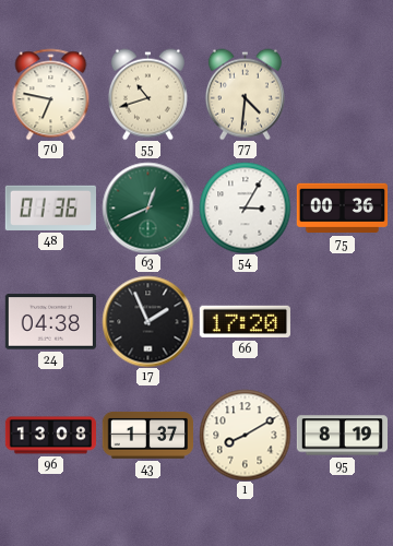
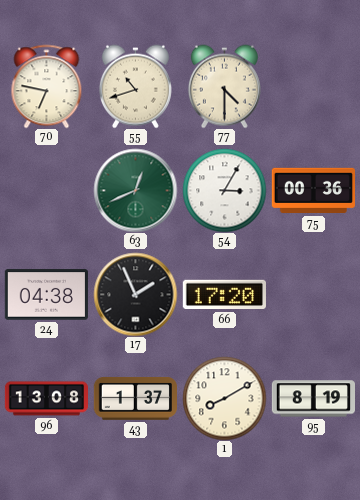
77: 4:31 -> 4:30 (224, 86)
48: 01:36 -> none (50, 207)
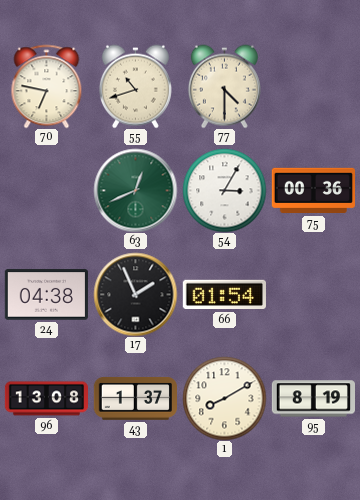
66: 17:20 -> 01:54 (224, 295)
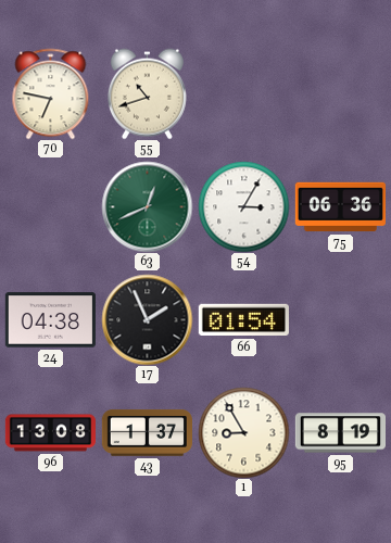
77: 4:30 -> none (224, 86)
75: 00:36 -> 06:36 (340, 207)
1: 8:10 -> 8:55 (243, 432)
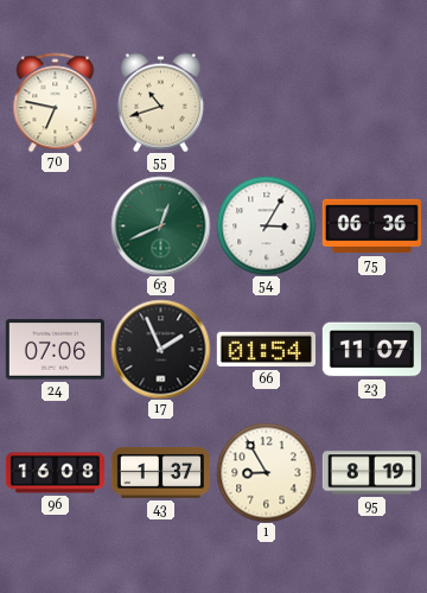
24: 04:38 -> 07:06 (55, 350)
23: none -> 11:07 (371, 350)
96: 13:08 -> 16:08 (55, 473)
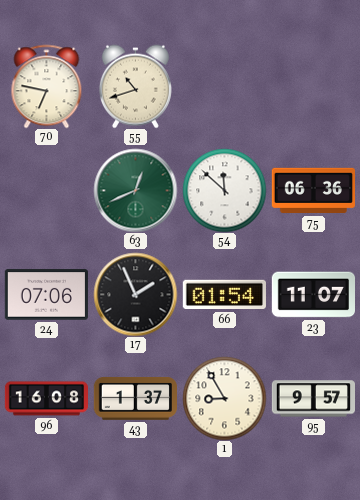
54: 3:05 -> 11:52 (224, 190)
95: 8:19 -> 9:57 (313, 399)
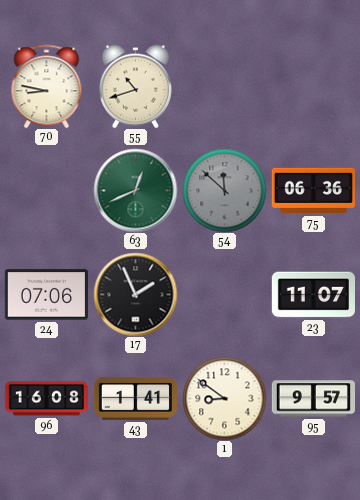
70: 6:47 -> 8:47 (47, 86)
54 dial: white -> grey (224, 190)
66: 01:54 -> none (224, 295)
43: 1:37 -> 1:41 (135, 399)
1: 8:55 -> 8:51 (224, 398)
